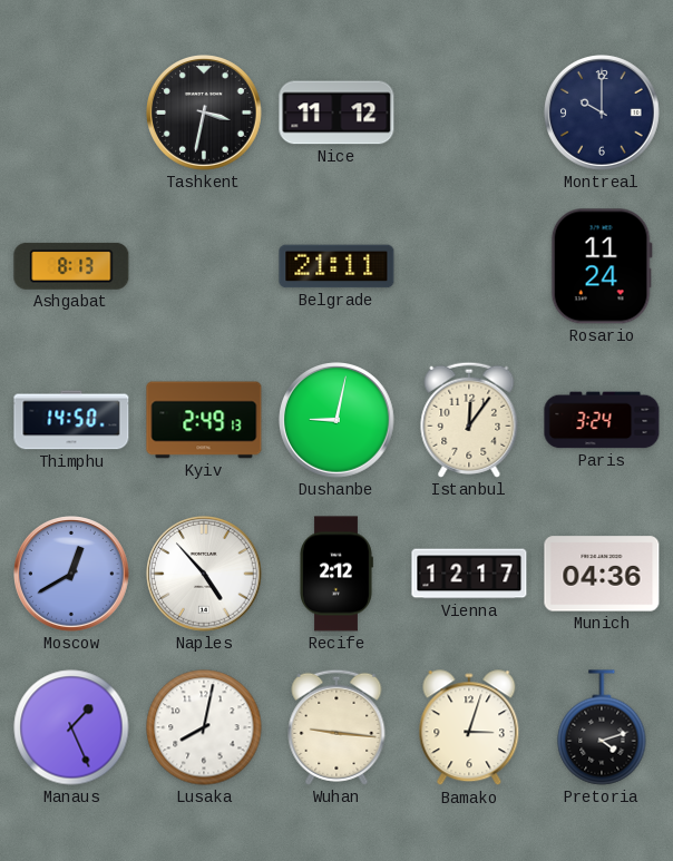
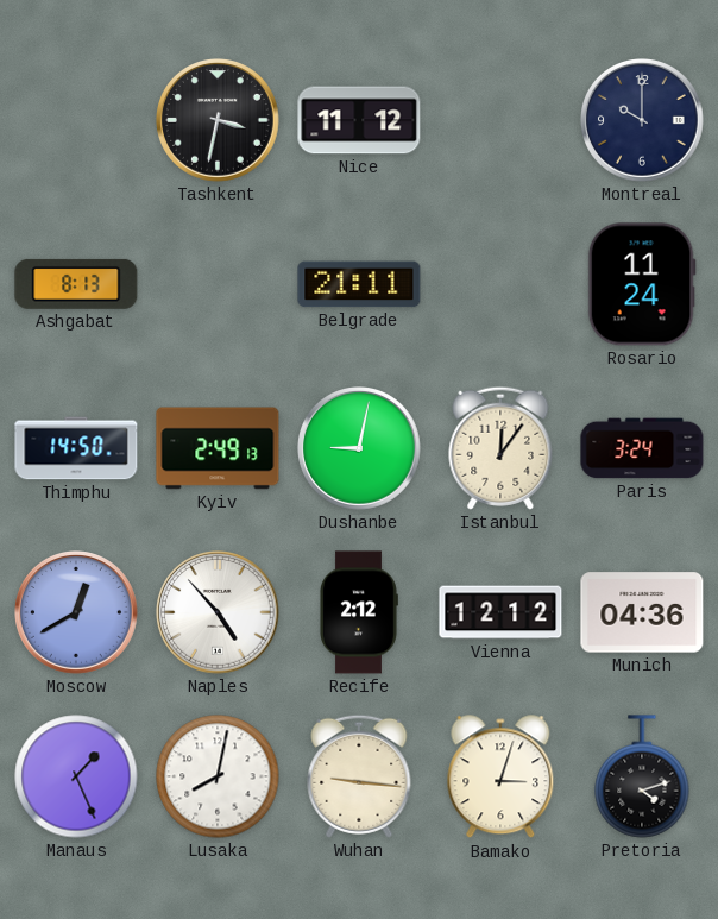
Vienna: 12:17 -> 12:12 (500, 612)
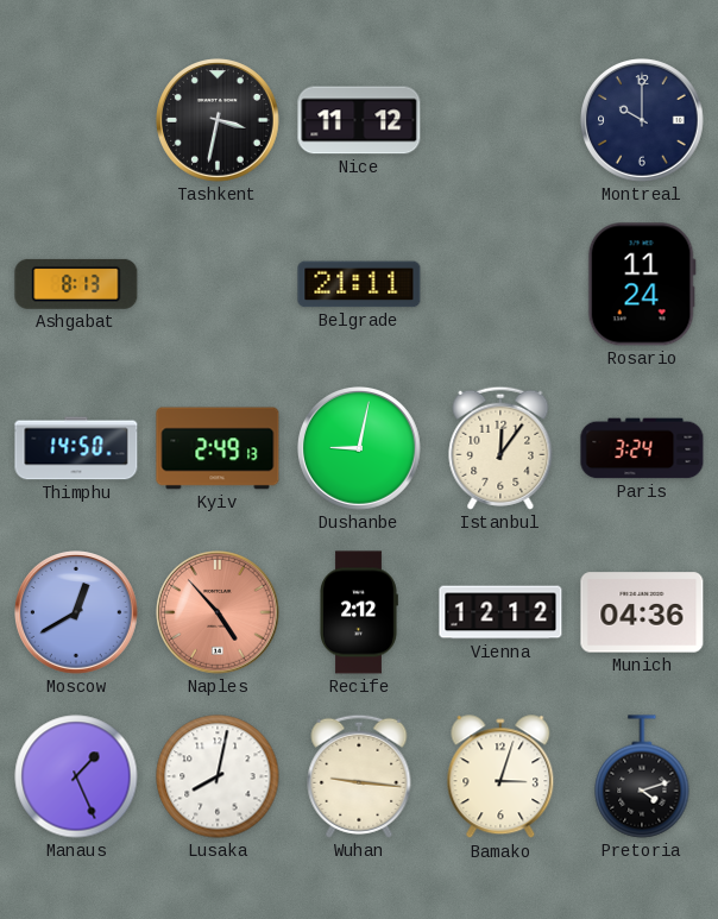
Naples dial: white -> salmon (219, 613)
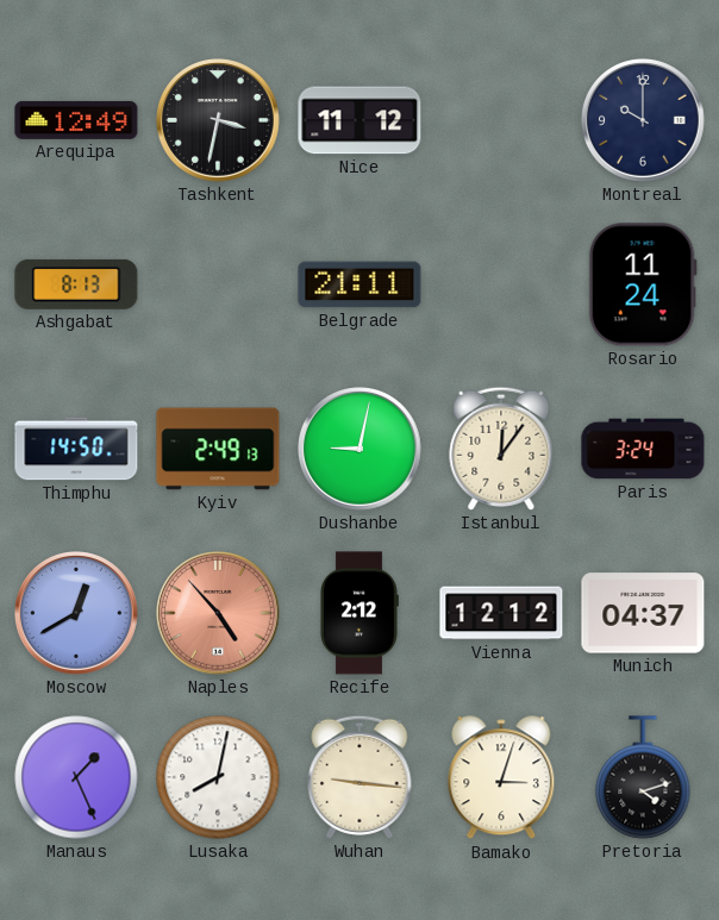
Arequipa: none -> 12:49 (76, 120)
Munich: 04:36 -> 04:37 (643, 613)
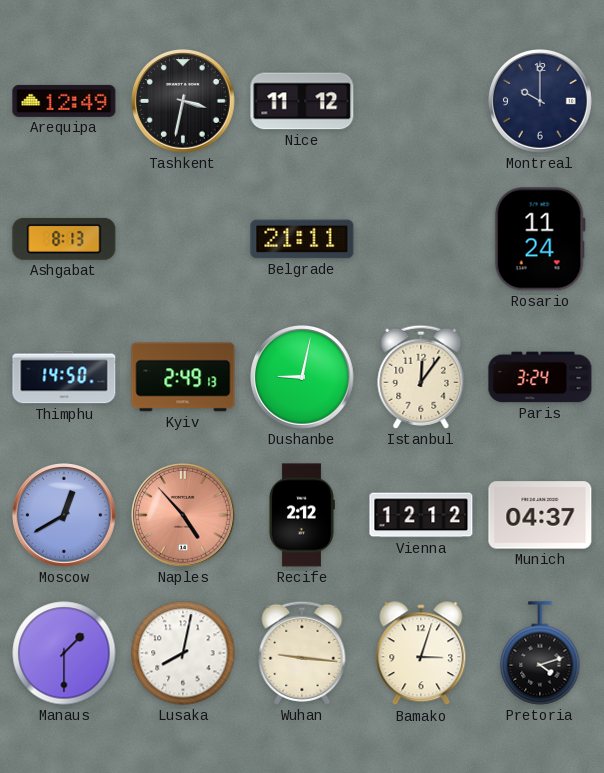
Manaus: 1:26 -> 1:30 (64, 653)
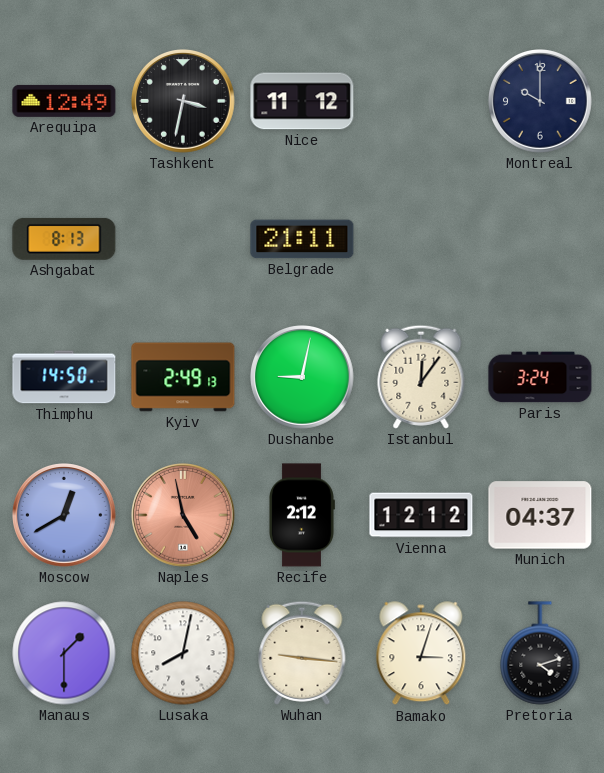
Rosario: 11:24 -> none (540, 239)
Naples: 4:53 -> 4:58 (184, 516)
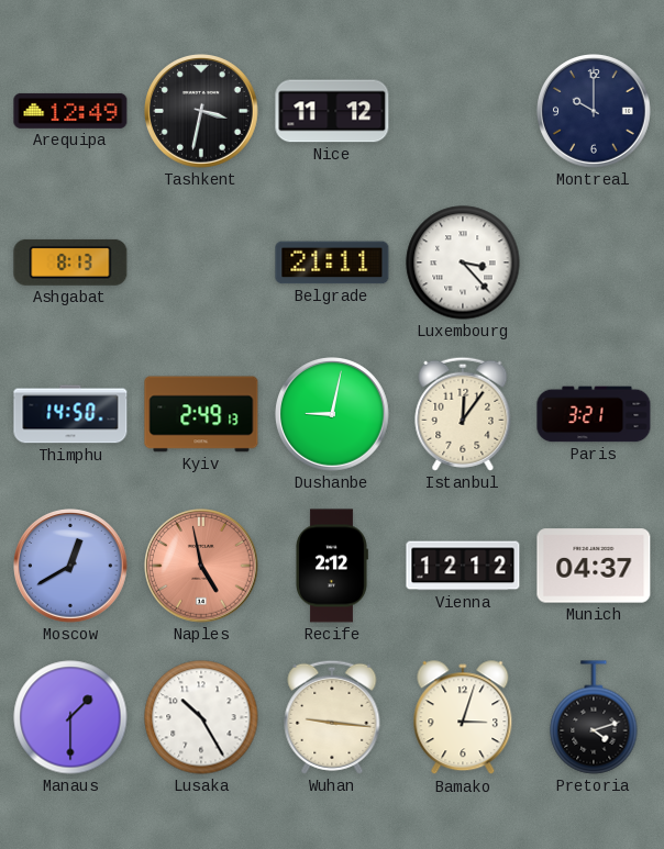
Luxembourg: none -> 3:23 (463, 262)
Paris: 3:24 -> 3:21 (594, 414)
Lusaka: 8:02 -> 10:25 (201, 717)
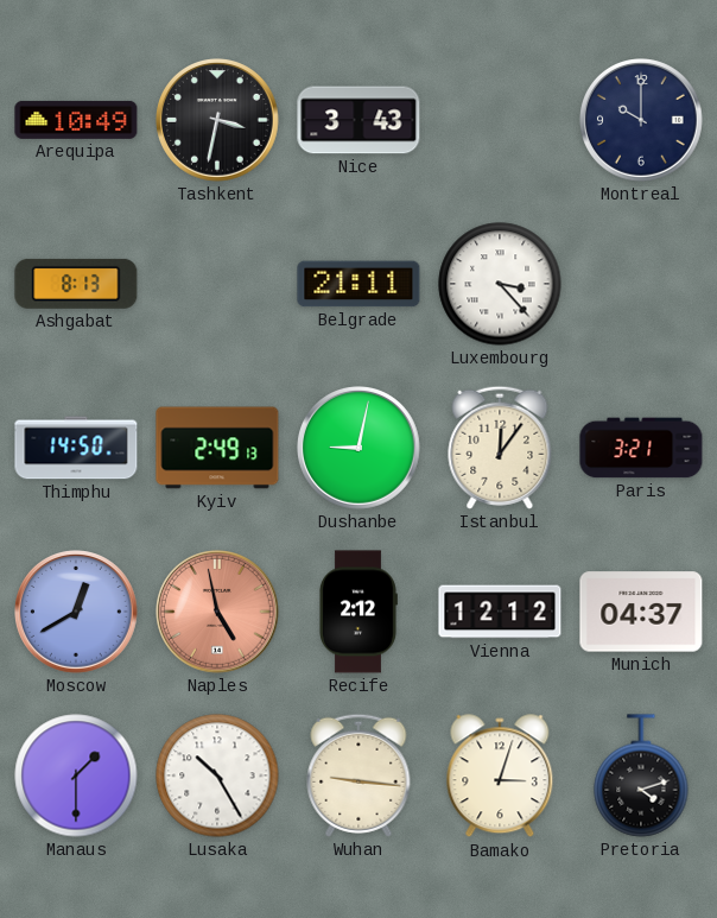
Arequipa: 12:49 -> 10:49 (76, 120)
Nice: 11:12 -> 3:43 (358, 120)
